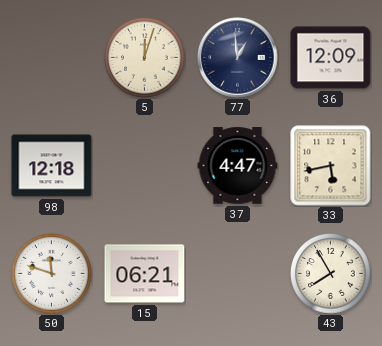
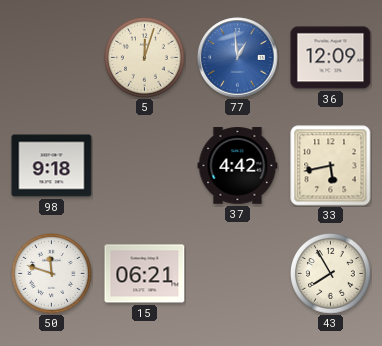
77 dial: navy -> blue (238, 58)
98: 12:18 -> 9:18 (52, 166)
37: 4:47 -> 4:42 (238, 166)
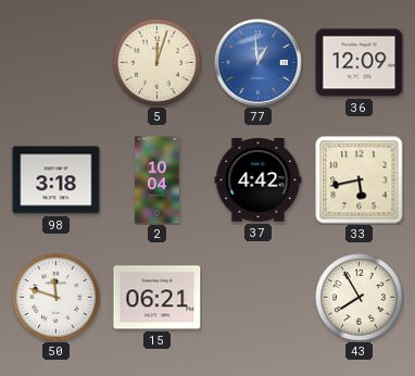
98: 9:18 -> 3:18 (56, 180)
2: none -> 10:04 (158, 180)
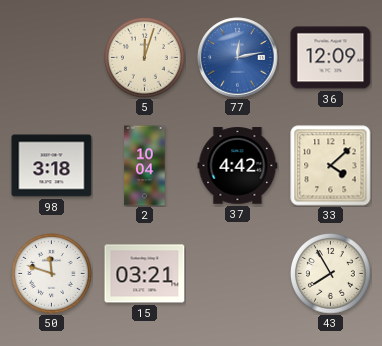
77: 12:59 -> 12:13 (238, 58)
33: 5:43 -> 4:08 (331, 166)
15: 06:21 -> 03:21 (145, 274)
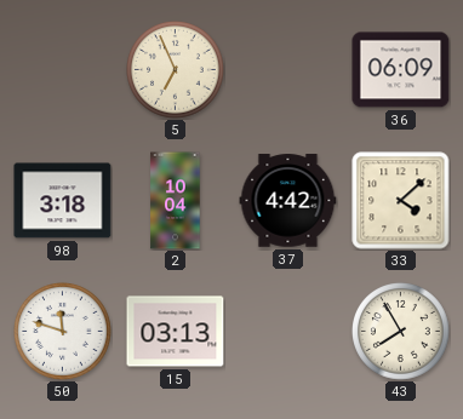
5: 12:03 -> 6:56 (176, 70)
77: 12:13 -> none (238, 58)
36: 12:09 -> 06:09 (401, 70)
15: 03:21 -> 03:13 (176, 332)
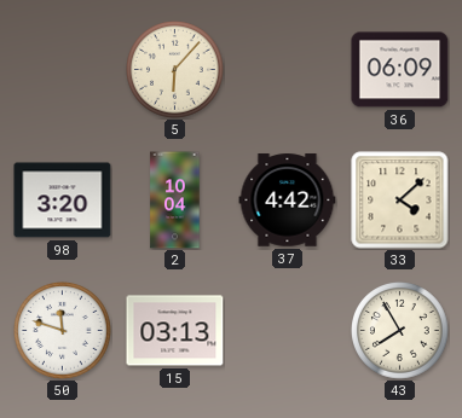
5: 6:56 -> 6:07 (175, 70)
98: 3:18 -> 3:20 (63, 201)
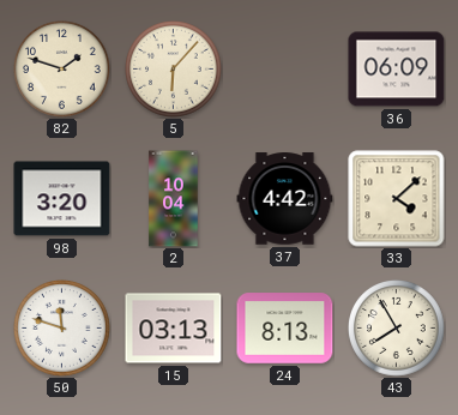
82: none -> 1:48 (62, 70)
24: none -> 8:13 (285, 329)
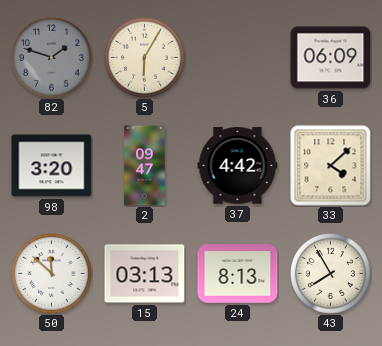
82 dial: cream -> grey (52, 58)
5: 6:07 -> 6:05 (145, 58)
2: 10:04 -> 09:47 (145, 166)
50: 11:48 -> 11:52 (52, 274)
